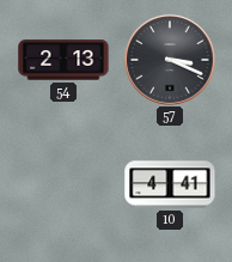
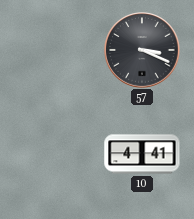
54: 2:13 -> none (63, 60)
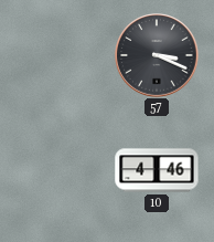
10: 4:41 -> 4:46 (157, 170)
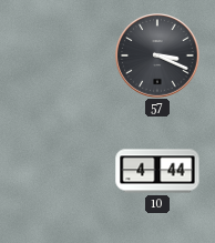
10: 4:46 -> 4:44 (157, 171)
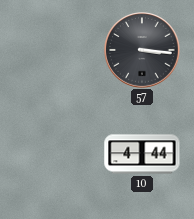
57: 3:19 -> 3:16 (142, 50)
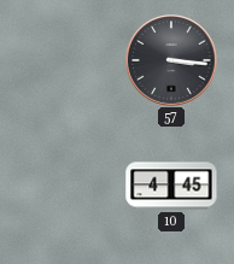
10: 4:44 -> 4:45 (171, 186)
